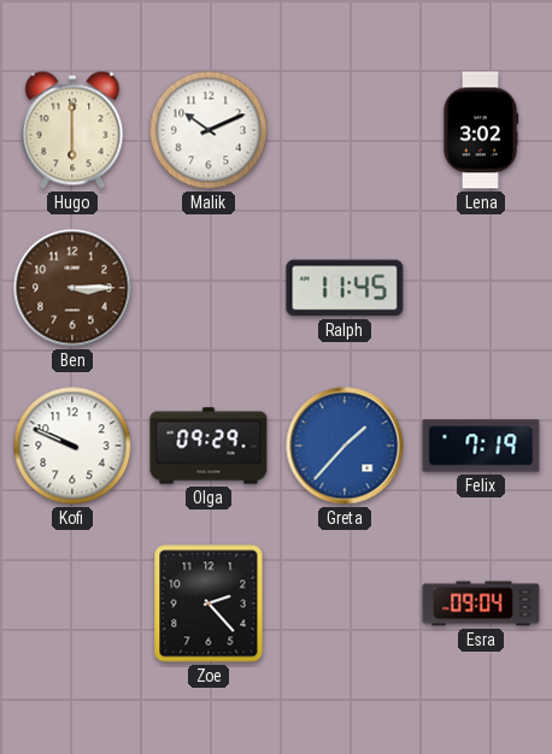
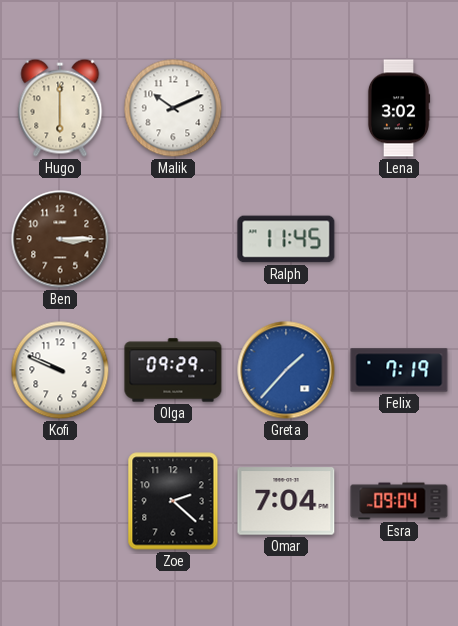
Zoe: 2:23 -> 2:22 (173, 501)
Omar: none -> 7:04 (286, 501)
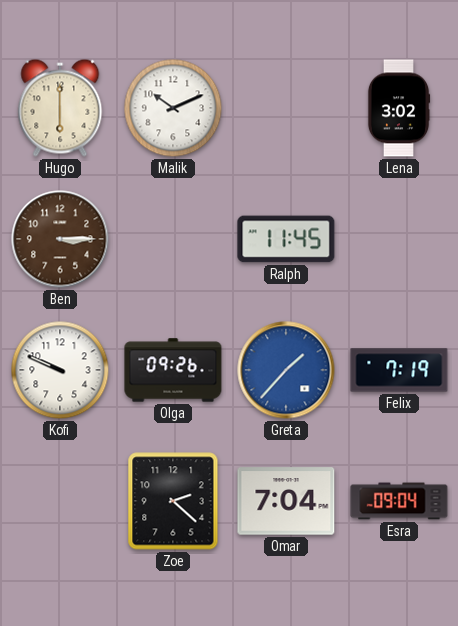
Olga: 09:29 -> 09:26 (173, 370)
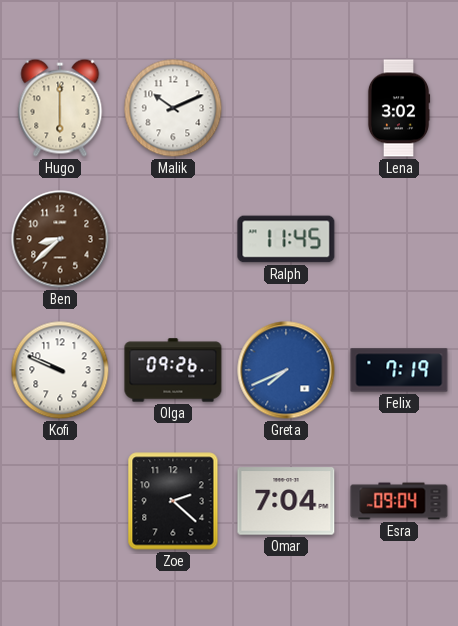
Ben: 3:15 -> 8:38 (60, 239)
Greta: 1:37 -> 7:41 (286, 370)
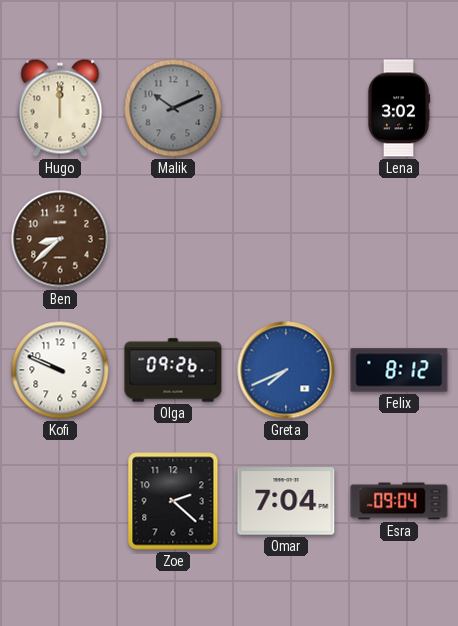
Hugo: 6:00 -> 12:00 (60, 108)
Malik dial: white -> grey (173, 108)
Ralph: 11:45 -> none (286, 239)
Felix: 7:19 -> 8:12 (399, 370)
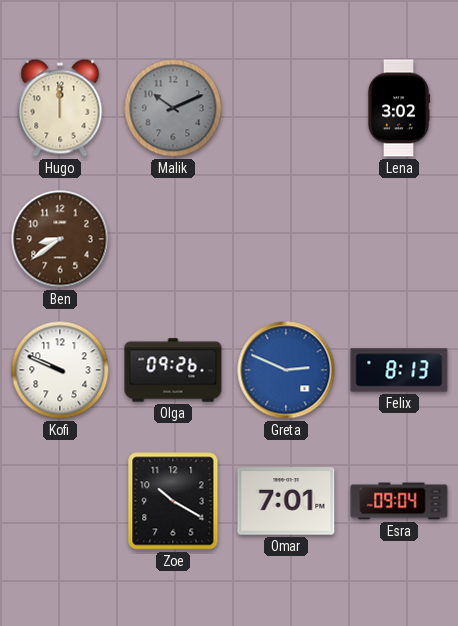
Ben: 8:38 -> 8:39 (60, 239)
Greta: 7:41 -> 2:49 (286, 370)
Felix: 8:12 -> 8:13 (399, 370)
Zoe: 2:22 -> 10:20 (173, 501)
Omar: 7:04 -> 7:01 (286, 501)
